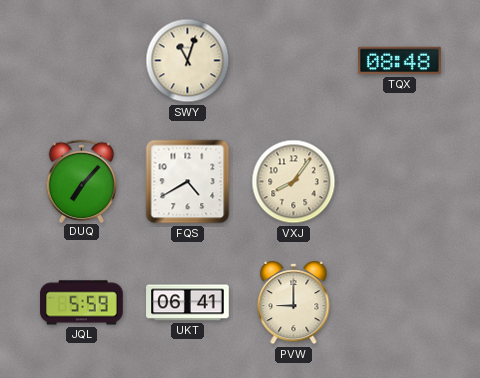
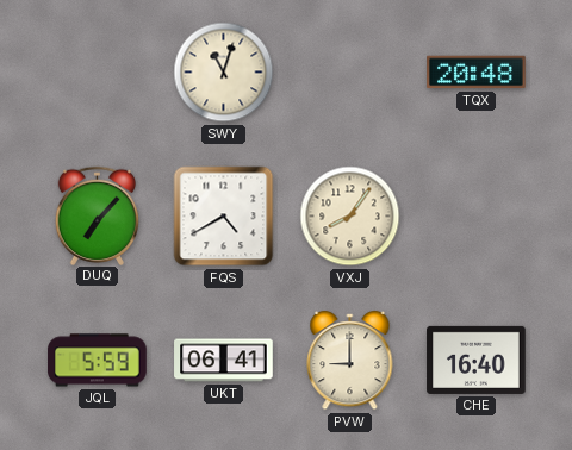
TQX: 08:48 -> 20:48 (477, 73)
CHE: none -> 16:40 (477, 360)
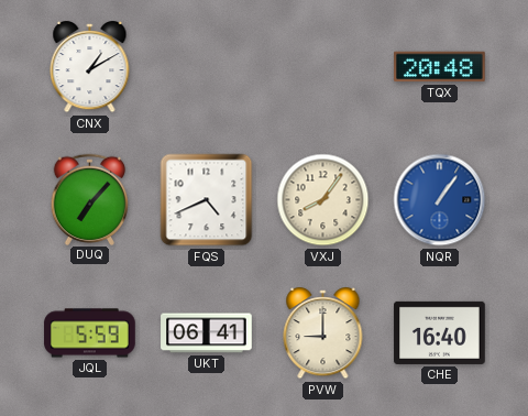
CNX: none -> 1:10 (90, 68)
SWY: 11:03 -> none (224, 73)
FQS: 4:40 -> 4:41 (207, 200)
NQR: none -> 1:06 (440, 200)
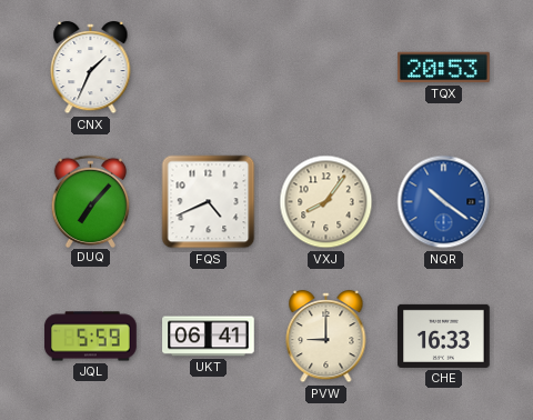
CNX: 1:10 -> 1:34 (91, 69)
TQX: 20:48 -> 20:53 (444, 68)
NQR: 1:06 -> 10:21 (444, 202)
CHE: 16:40 -> 16:33 (444, 336)
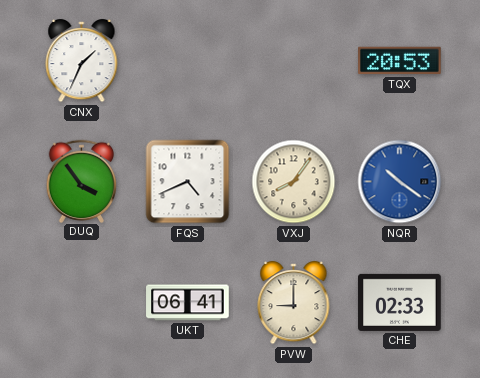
DUQ: 7:07 -> 3:54 (82, 181)
JQL: 5:59 -> none (91, 337)
CHE: 16:33 -> 02:33 (400, 302)
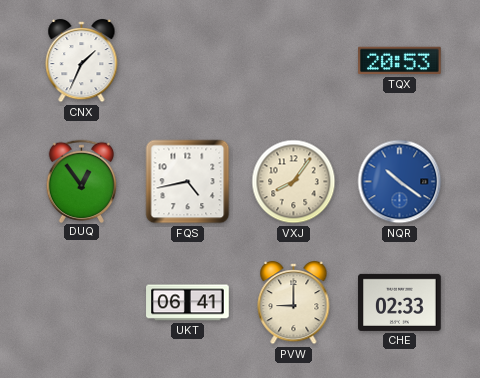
DUQ: 3:54 -> 12:54 (82, 181)
FQS: 4:41 -> 4:43 (188, 182)
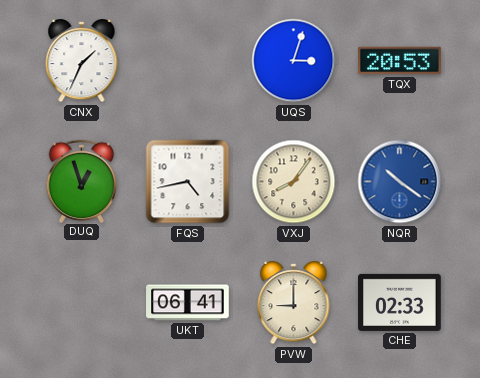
UQS: none -> 3:03 (294, 61)
DUQ: 12:54 -> 12:57 (82, 181)
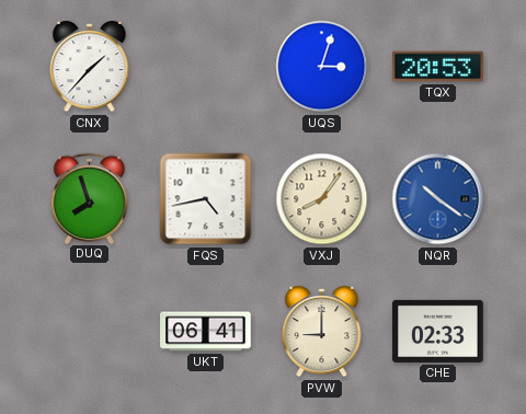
CNX: 1:34 -> 1:37 (90, 68)
DUQ: 12:57 -> 7:57 (90, 198)
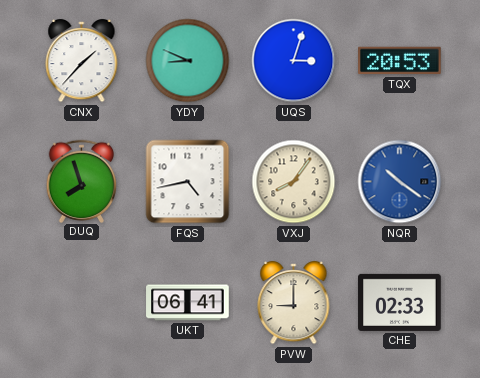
YDY: none -> 8:49 (188, 61)
